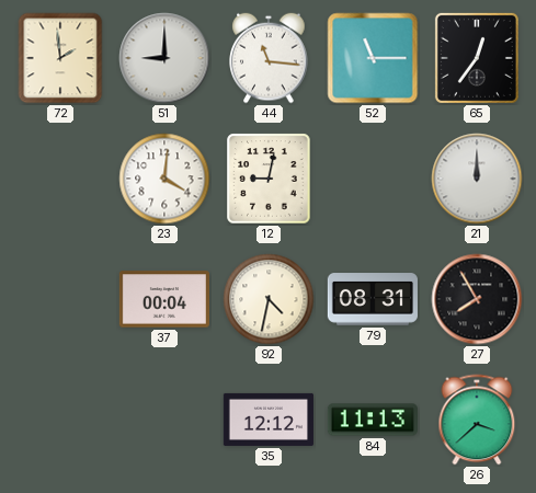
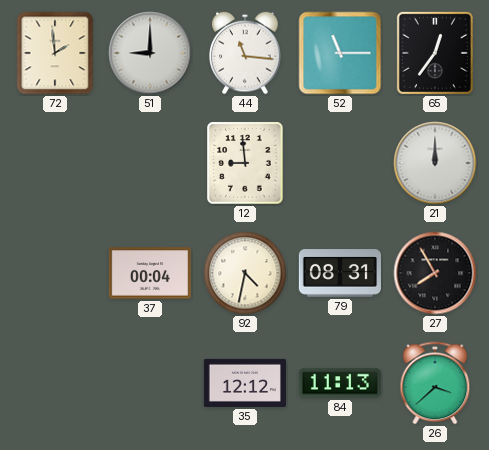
23: 4:01 -> none (164, 179)
12: 9:02 -> 8:59 (245, 163)
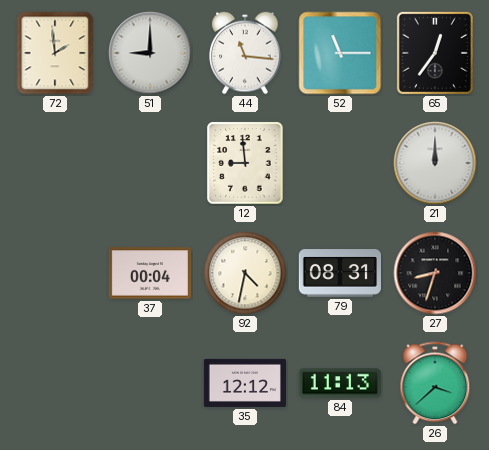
27: 7:55 -> 8:33 (435, 273)
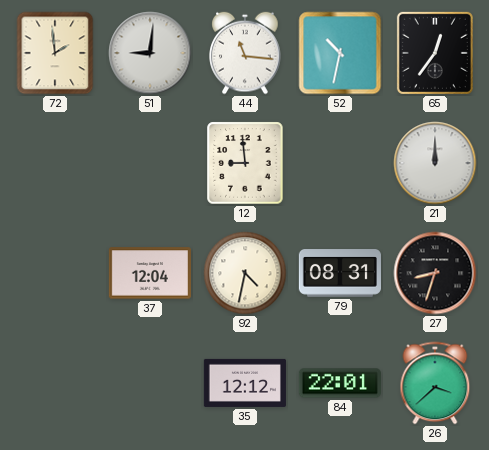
51: 9:00 -> 9:01 (150, 53)
52: 11:15 -> 10:32 (340, 53)
37: 00:04 -> 12:04 (150, 273)
84: 11:13 -> 22:01 (340, 383)
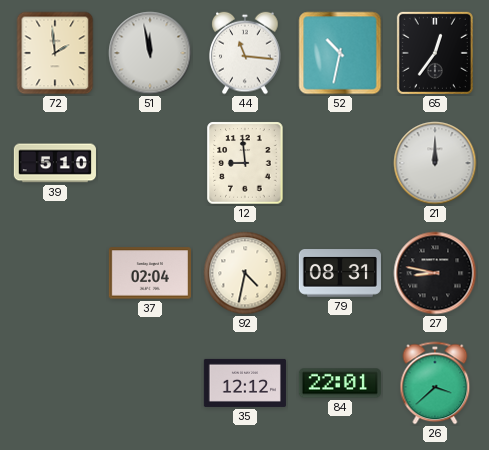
51: 9:01 -> 11:58 (150, 53)
39: none -> 5:10 (55, 163)
37: 12:04 -> 02:04 (150, 273)
27: 8:33 -> 8:47 (435, 273)
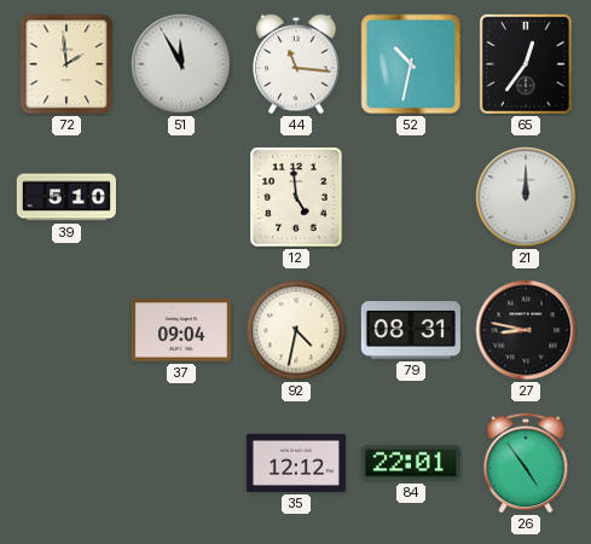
51: 11:58 -> 11:55 (181, 64)
12: 8:59 -> 4:59 (296, 197)
37: 02:04 -> 09:04 (181, 330)
26: 3:38 -> 4:54 (526, 463)
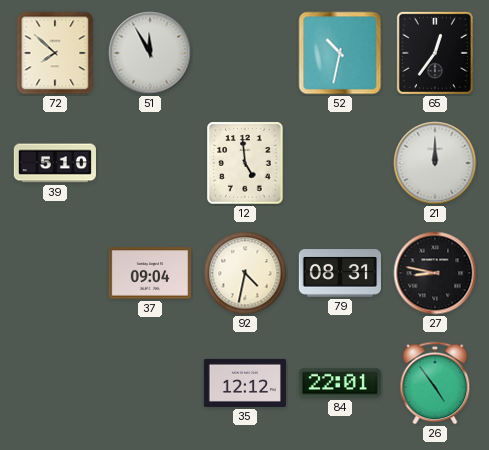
72: 1:59 -> 7:52 (55, 53)
44: 11:16 -> none (296, 64)
